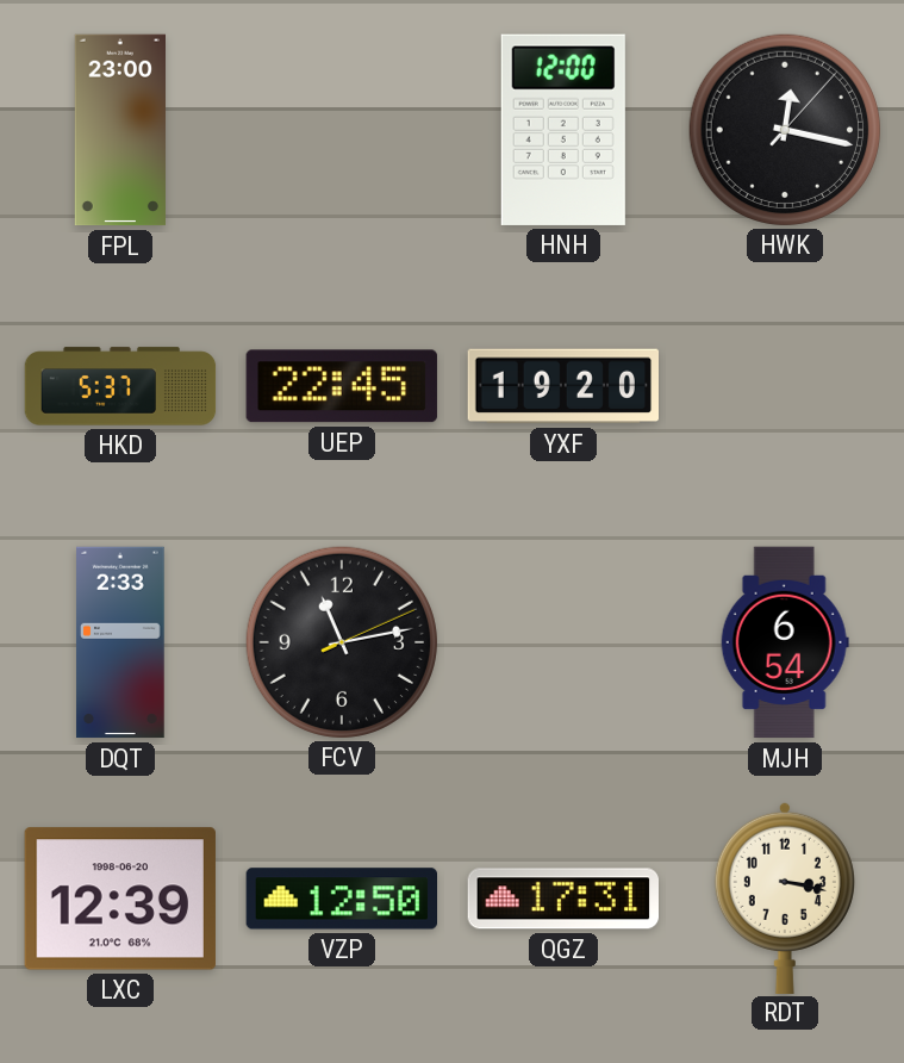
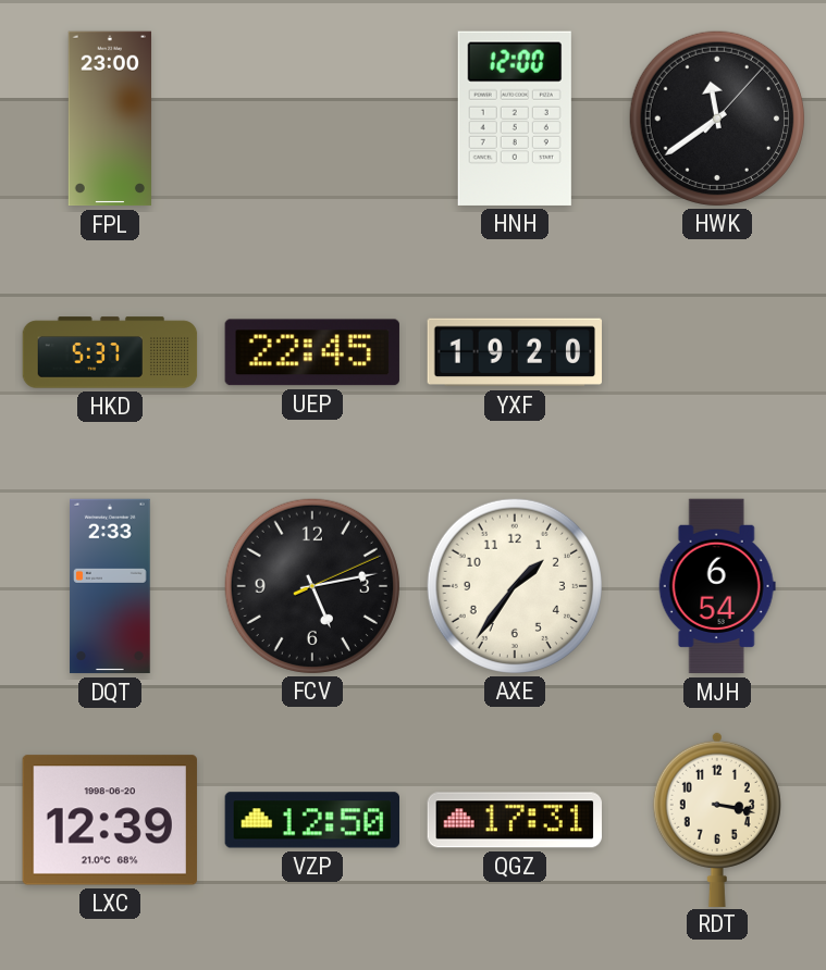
HWK: 12:17 -> 11:39 (716, 117)
FCV: 11:13 -> 5:13 (311, 585)
AXE: none -> 1:36 (514, 585)
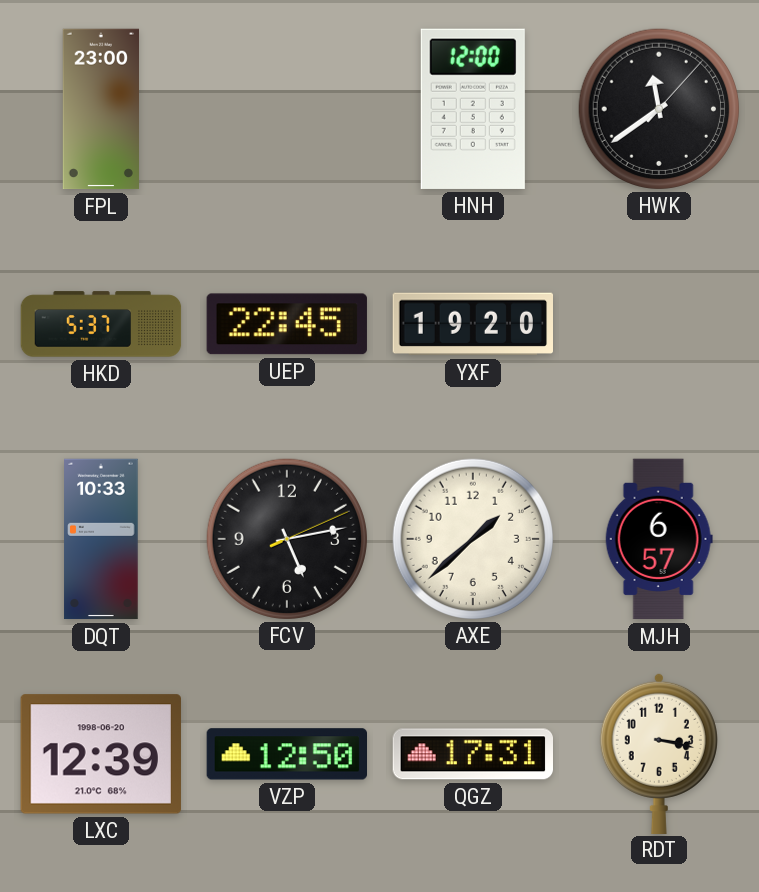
DQT: 2:33 -> 10:33 (101, 539)
AXE: 1:36 -> 1:38 (472, 538)
MJH: 6:54 -> 6:57 (659, 539)
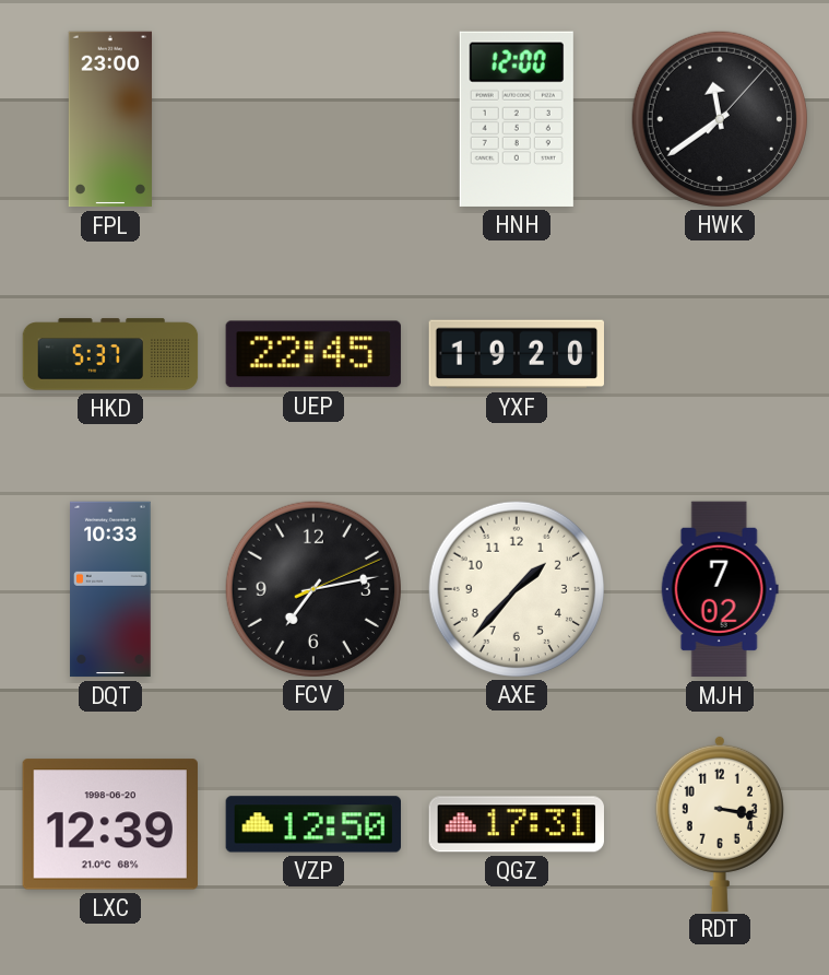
FCV: 5:13 -> 7:13 (312, 588)
AXE: 1:38 -> 1:37 (516, 588)
MJH: 6:57 -> 7:02 (720, 589)
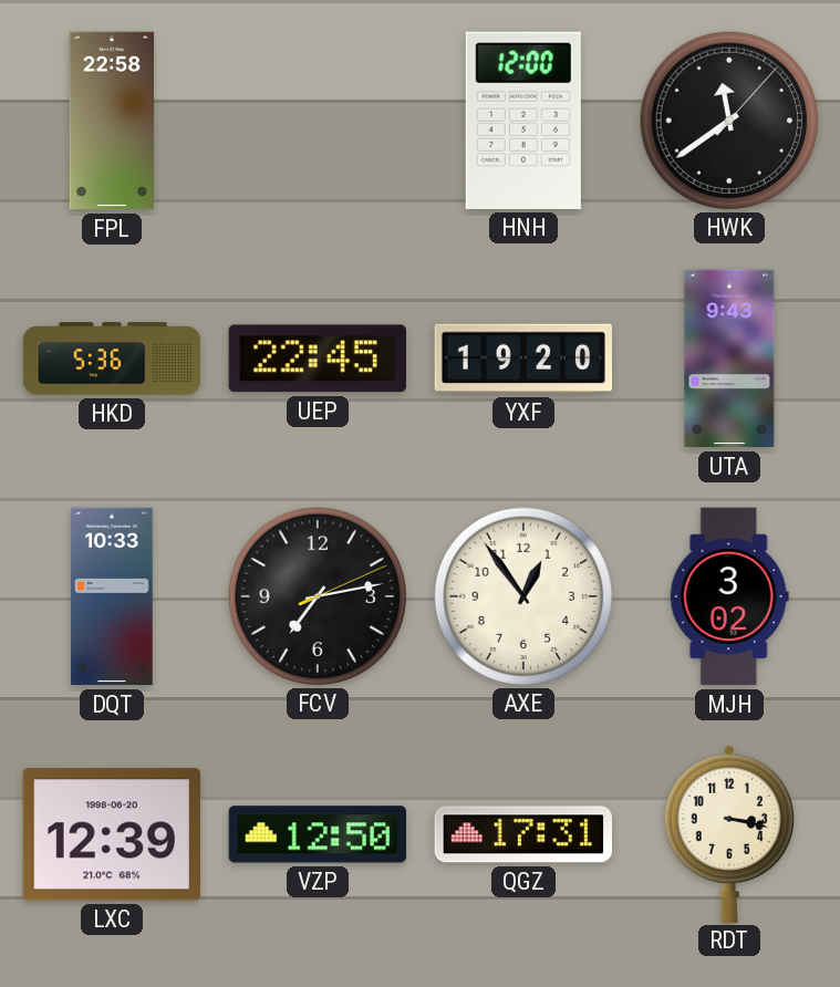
FPL: 23:00 -> 22:58 (111, 121)
HKD: 5:37 -> 5:36 (112, 359)
UTA: none -> 9:43 (729, 359)
AXE: 1:37 -> 12:54 (522, 595)
MJH: 7:02 -> 3:02 (729, 596)
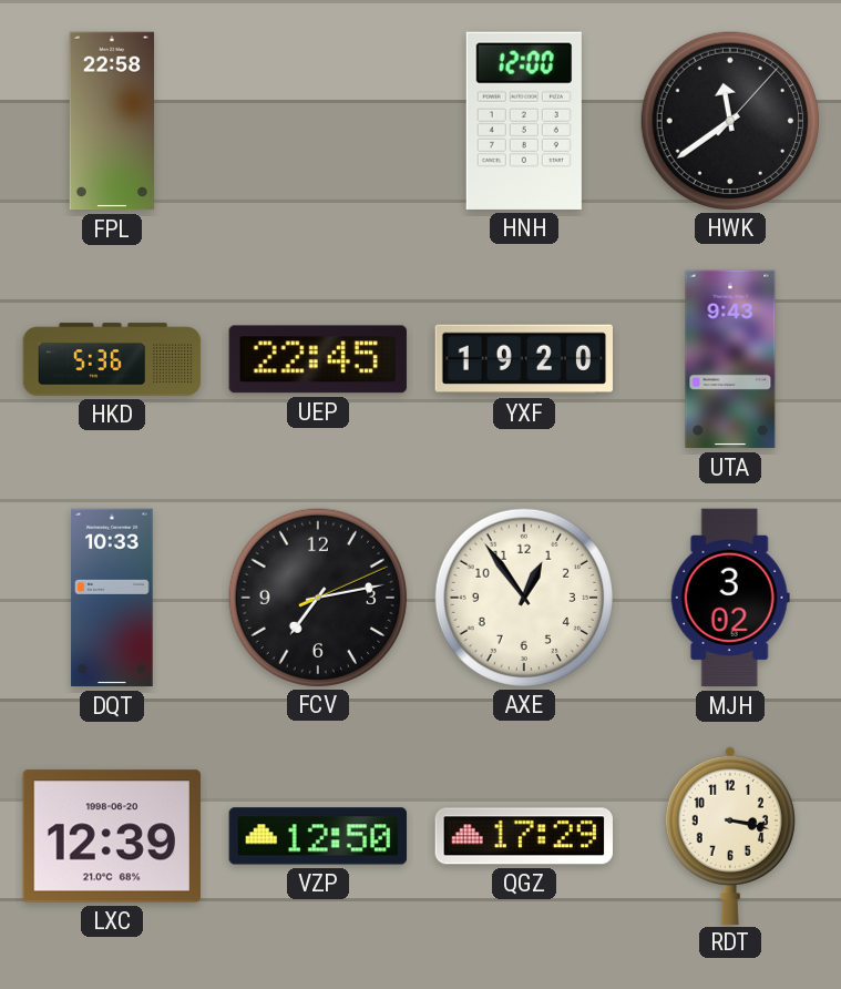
QGZ: 17:31 -> 17:29 (523, 836)
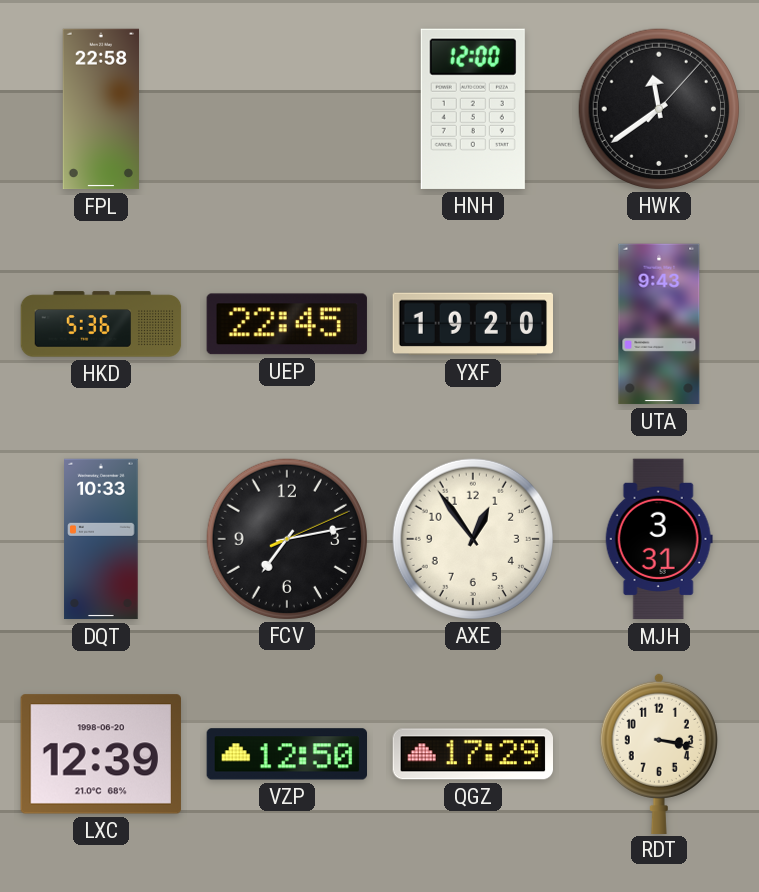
MJH: 3:02 -> 3:31 (659, 539)
